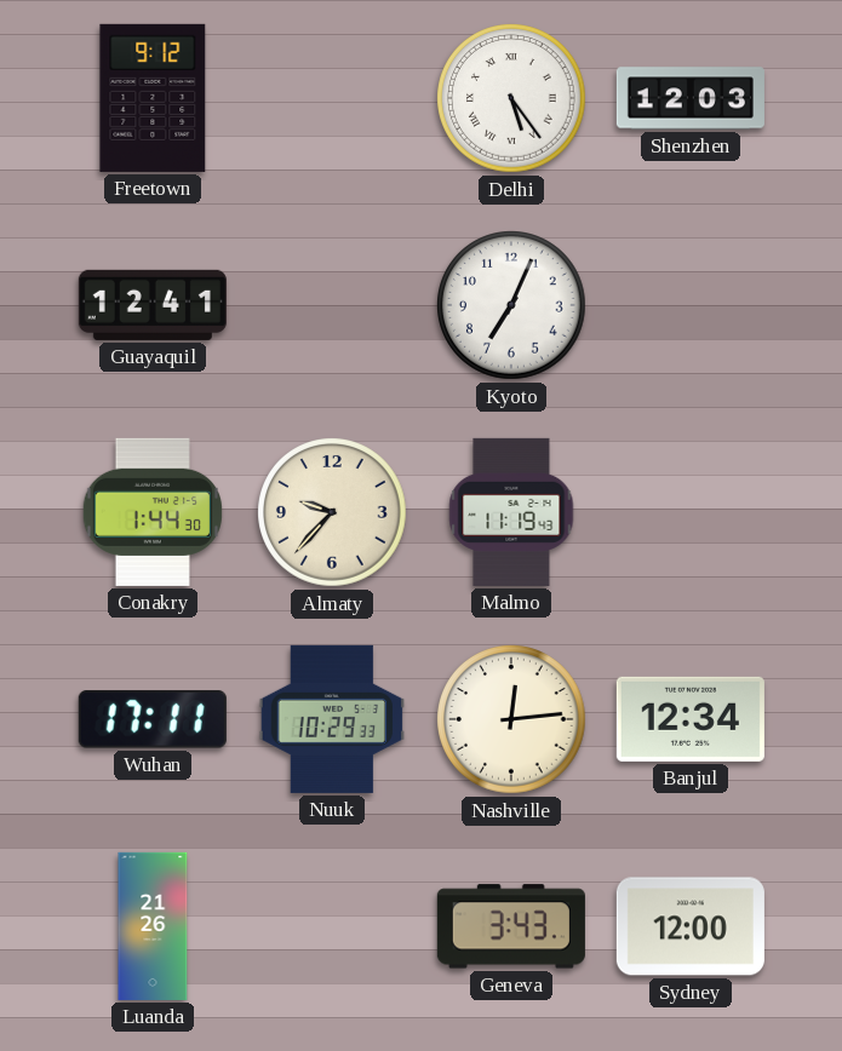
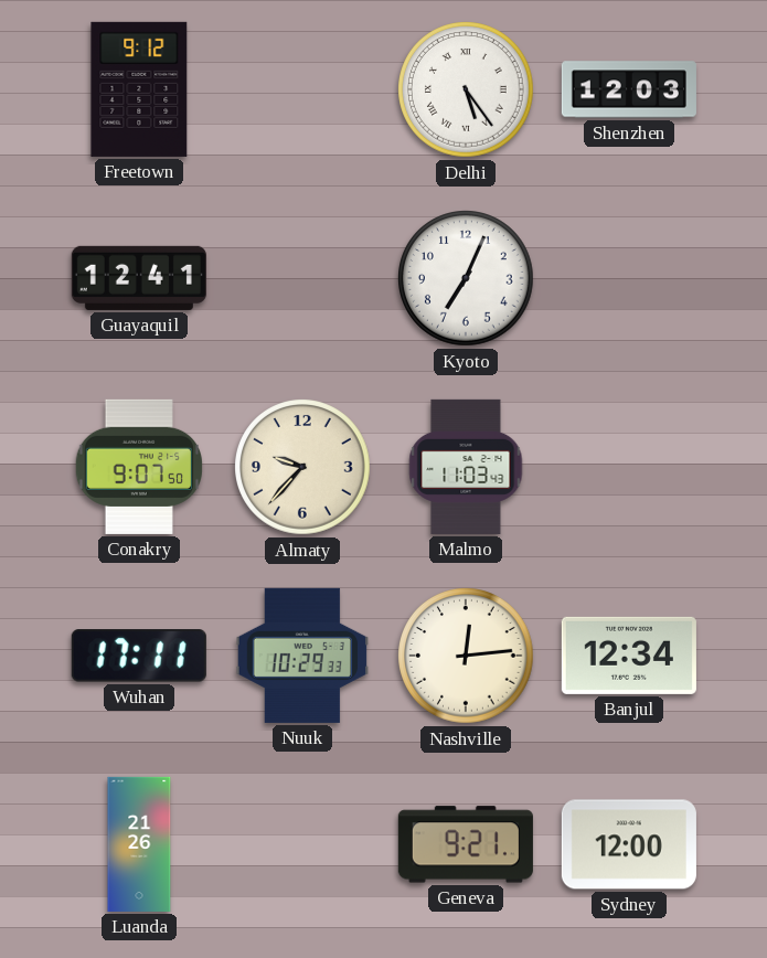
Conakry: 1:44 -> 9:07 (138, 467)
Malmo: 11:19 -> 11:03 (466, 467)
Geneva: 3:43 -> 9:21 (466, 844)
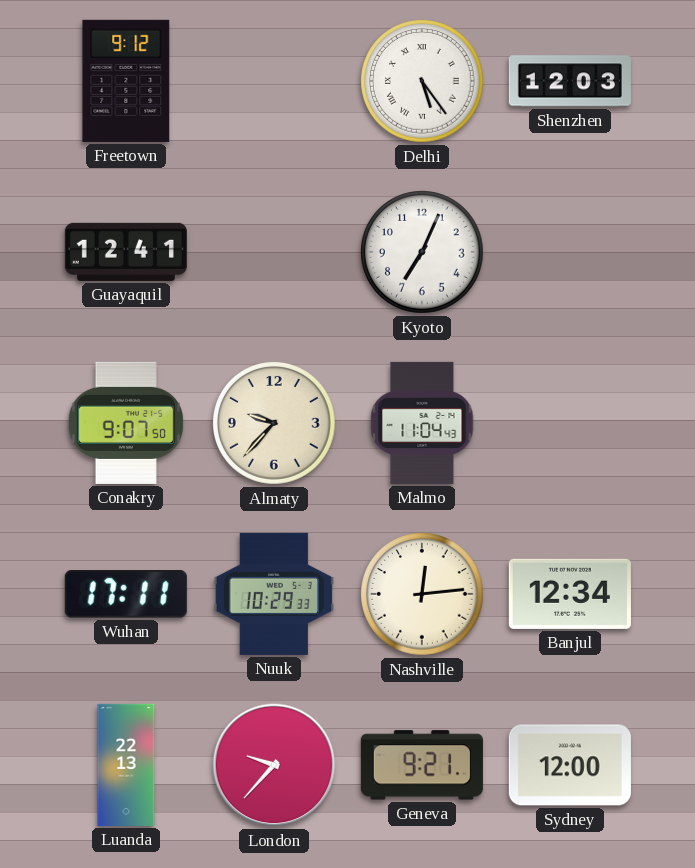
Malmo: 11:03 -> 11:04 (422, 423)
Luanda: 21:26 -> 22:13 (126, 765)
London: none -> 9:37 (274, 765)
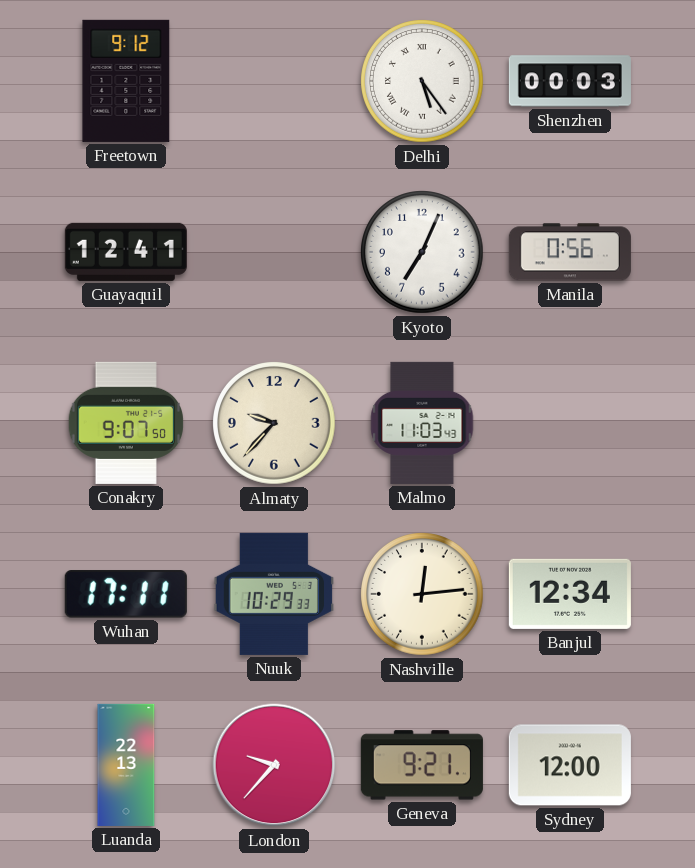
Shenzhen: 12:03 -> 00:03 (570, 81)
Manila: none -> 0:56 (570, 252)
Malmo: 11:04 -> 11:03 (422, 423)
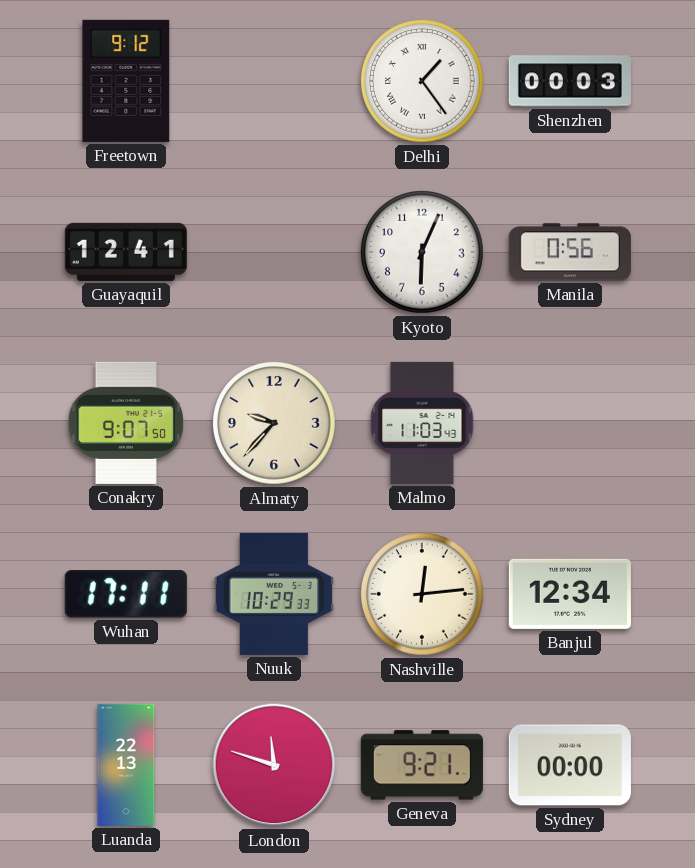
Delhi: 5:24 -> 1:24 (422, 81)
Kyoto: 7:04 -> 6:04 (422, 252)
London: 9:37 -> 11:48 (274, 765)
Sydney: 12:00 -> 00:00 (570, 765)
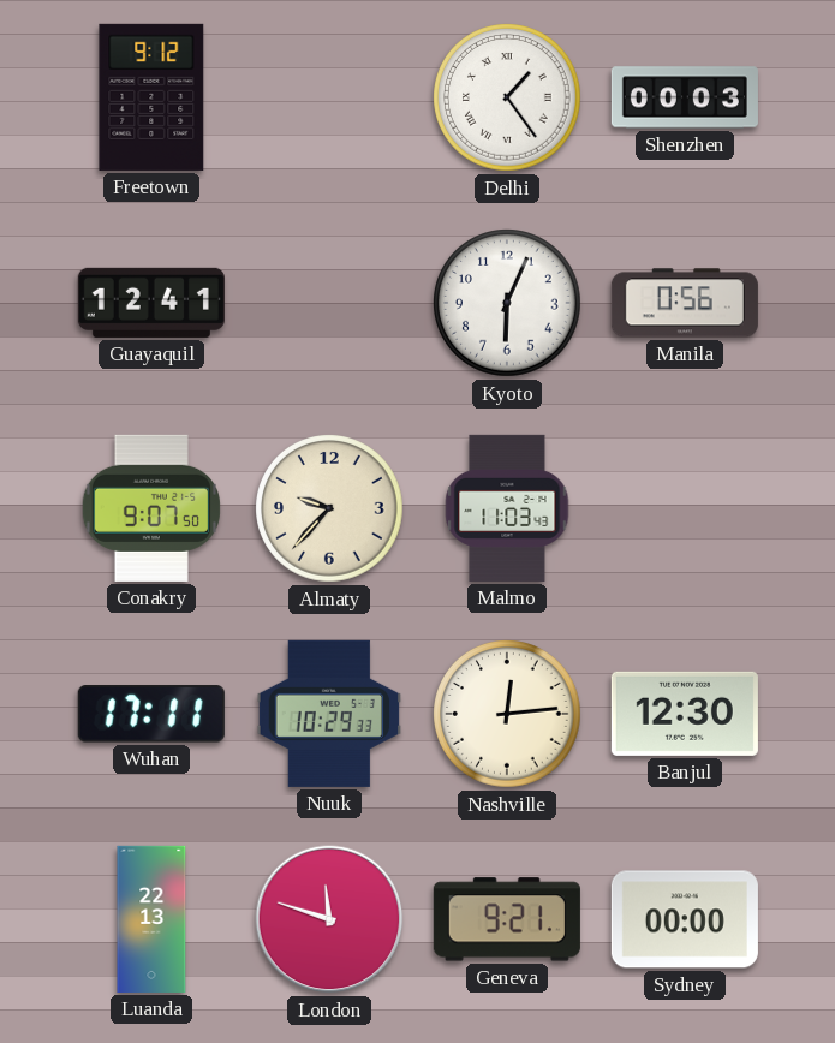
Banjul: 12:34 -> 12:30 (685, 714)
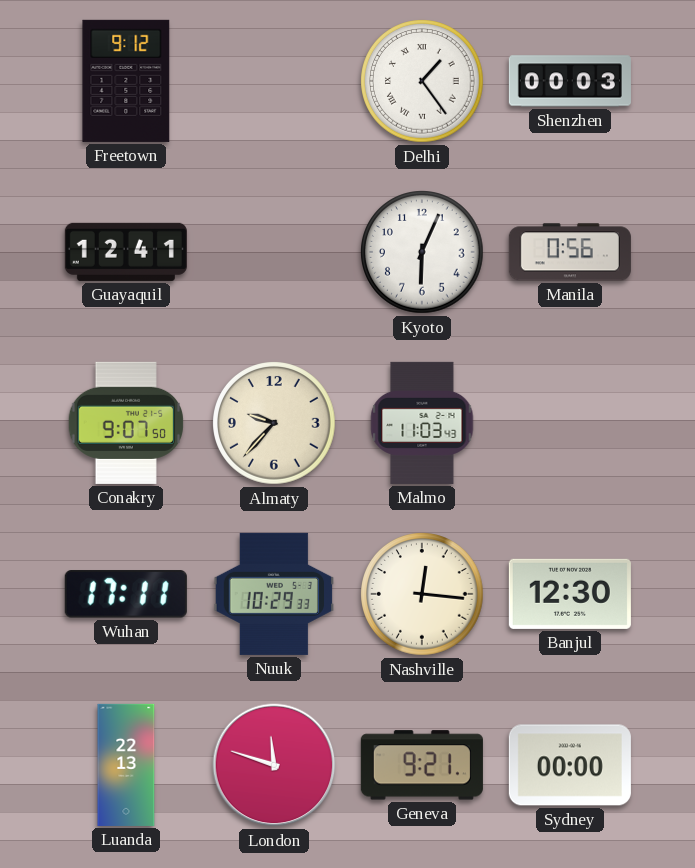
Nashville: 12:14 -> 12:16 (422, 594)
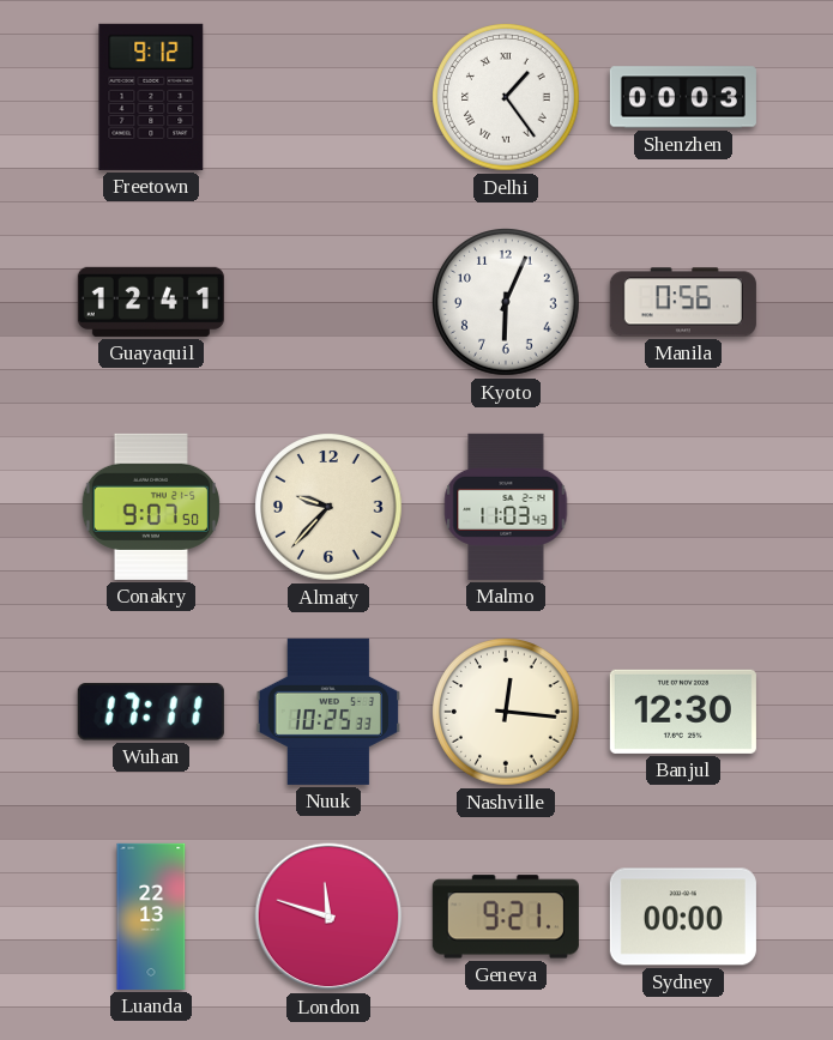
Nuuk: 10:29 -> 10:25 (328, 712)
